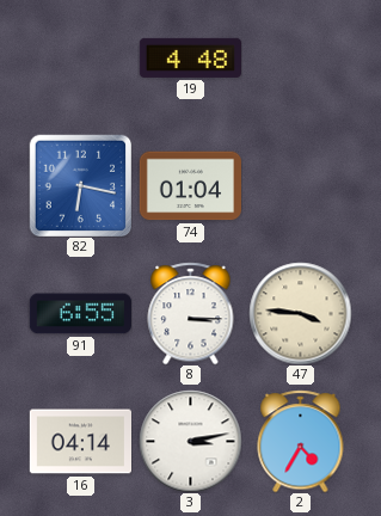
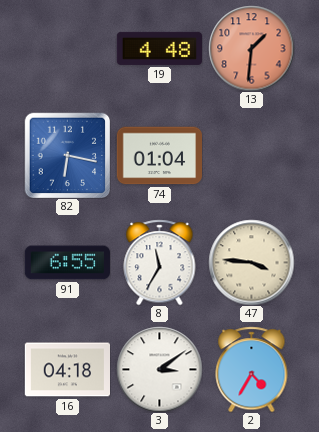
13: none -> 1:31 (251, 48)
8: 3:15 -> 11:35 (160, 262)
16: 04:14 -> 04:18 (67, 370)
3: 3:13 -> 3:09 (159, 369)
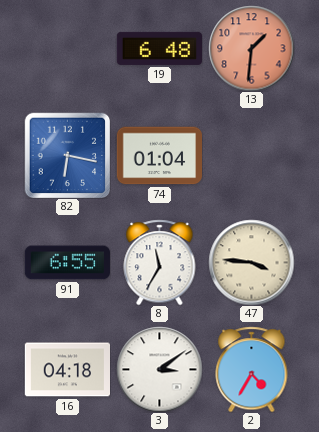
19: 4:48 -> 6:48 (159, 48)
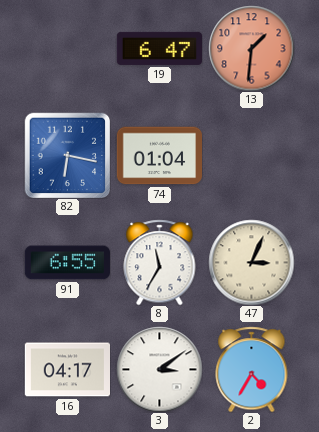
19: 6:48 -> 6:47 (159, 48)
47: 3:46 -> 3:04 (251, 262)
16: 04:18 -> 04:17 (67, 370)
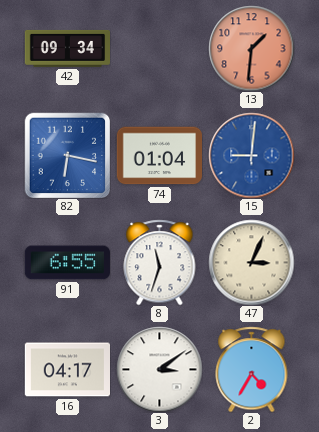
42: none -> 09:34 (67, 48)
19: 6:47 -> none (159, 48)
15: none -> 9:01 (251, 155)
8: 11:35 -> 11:33 (160, 262)
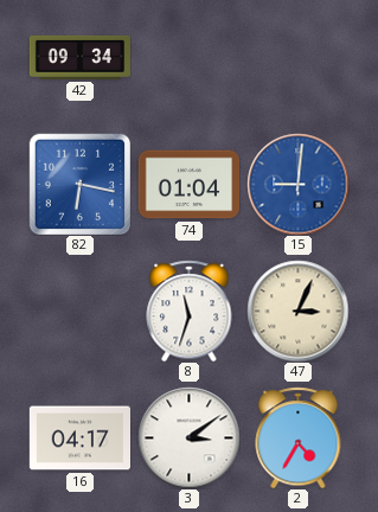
13: 1:31 -> none (251, 48)
91: 6:55 -> none (67, 263)
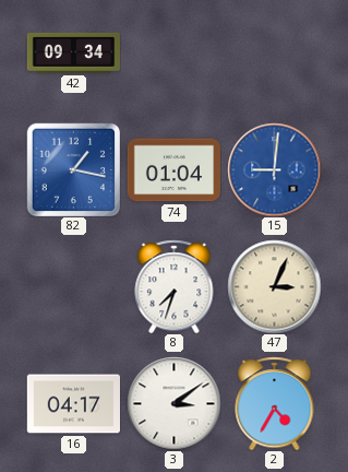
82: 6:17 -> 1:17 (73, 169)
8: 11:33 -> 7:33 (175, 286)
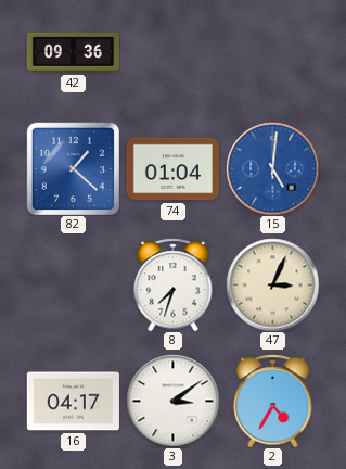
42: 09:34 -> 09:36 (73, 52)
82: 1:17 -> 1:22 (73, 168)
15: 9:01 -> 5:01 (272, 168)
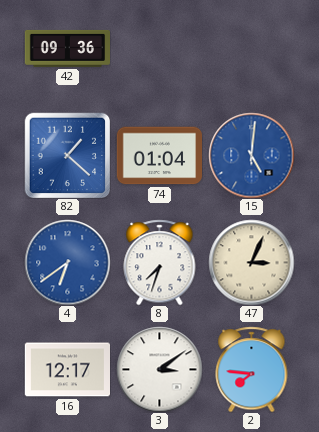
4: none -> 6:39 (67, 262)
16: 04:17 -> 12:17 (67, 370)
2: 4:35 -> 7:46 (252, 369)
